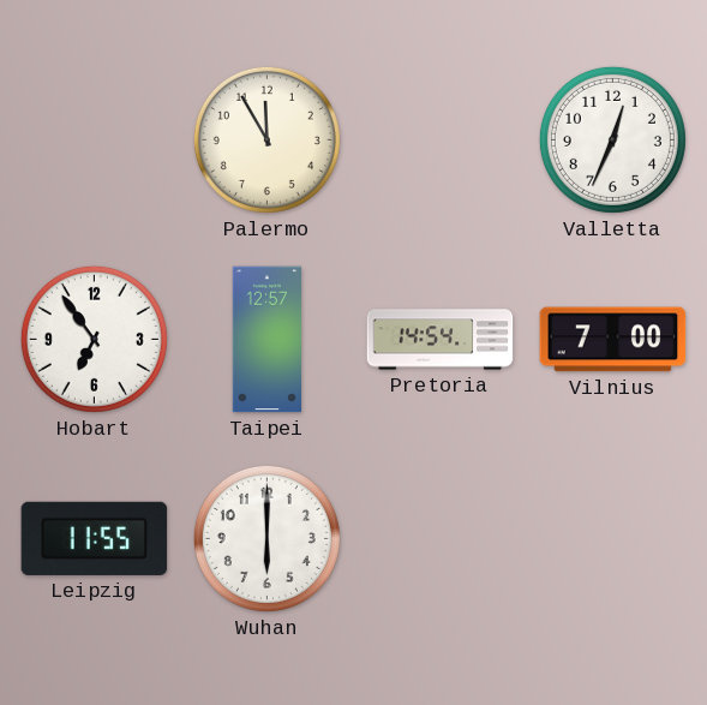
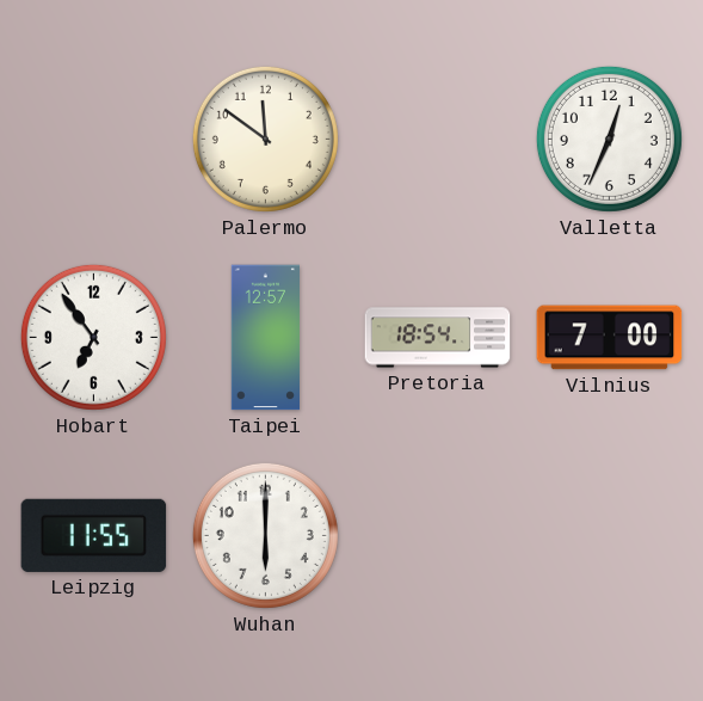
Palermo: 11:55 -> 11:51 (265, 139)
Pretoria: 14:54 -> 18:54 (438, 338)
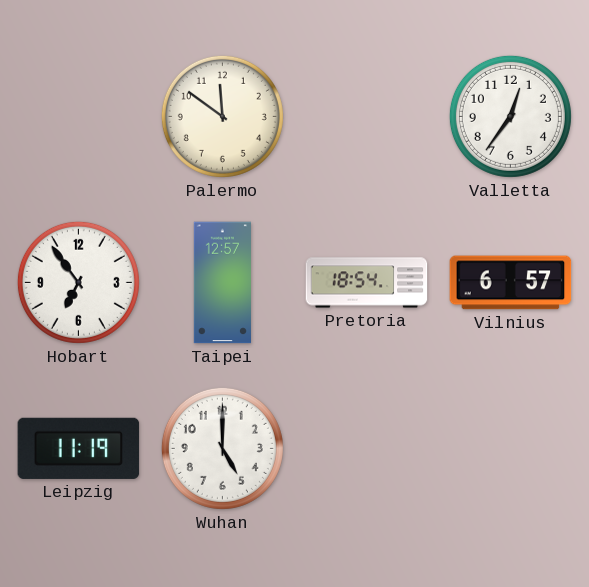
Valletta: 12:34 -> 12:36 (510, 116)
Vilnius: 7:00 -> 6:57 (511, 283)
Leipzig: 11:55 -> 11:19 (79, 448)
Wuhan: 6:00 -> 5:00 (222, 448)
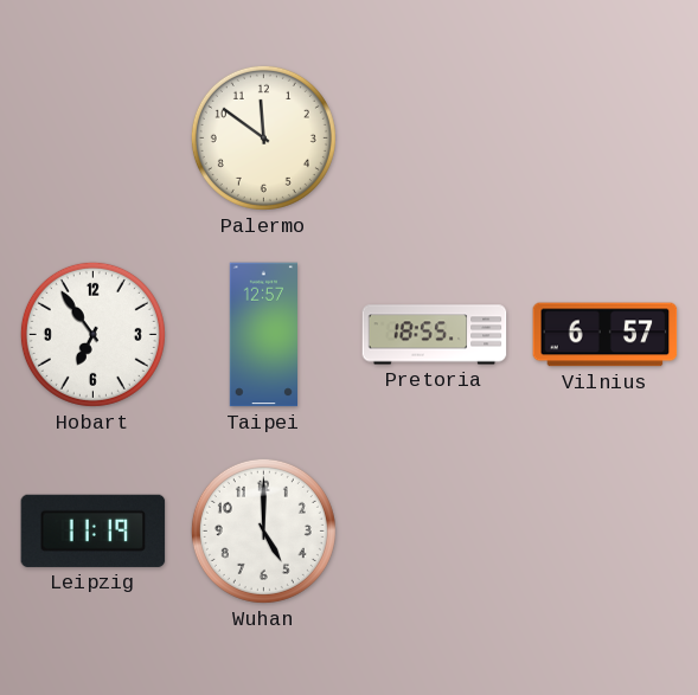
Valletta: 12:36 -> none (510, 116)
Pretoria: 18:54 -> 18:55 (435, 335)
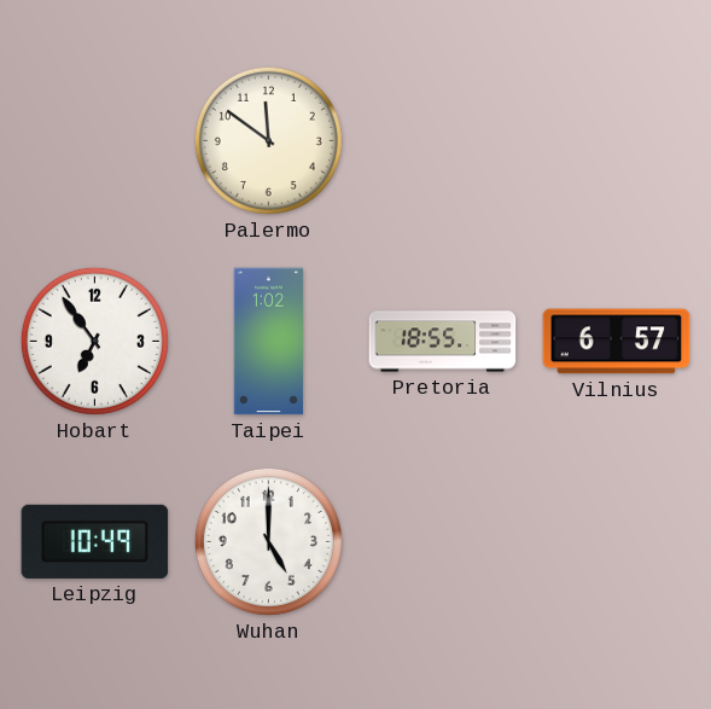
Taipei: 12:57 -> 1:02 (268, 342)
Leipzig: 11:19 -> 10:49 (95, 541)
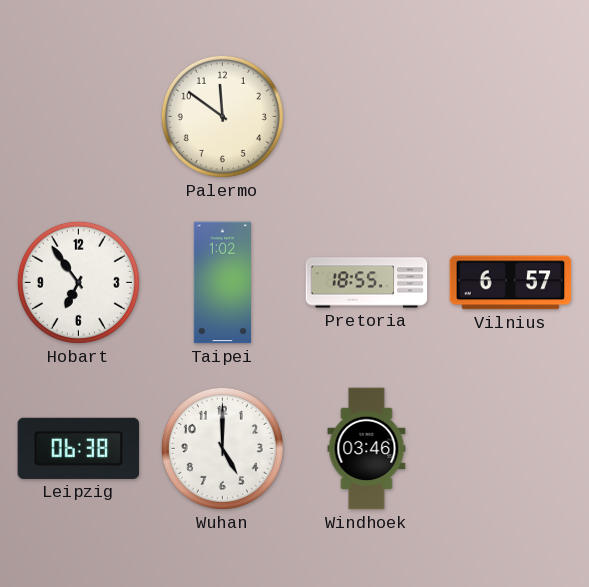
Leipzig: 10:49 -> 06:38 (79, 448)
Windhoek: none -> 03:46 (367, 449)
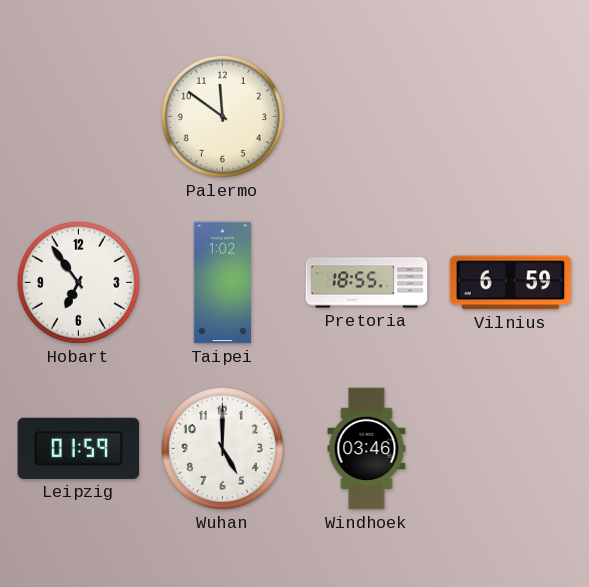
Vilnius: 6:57 -> 6:59 (511, 283)
Leipzig: 06:38 -> 01:59 (79, 448)
